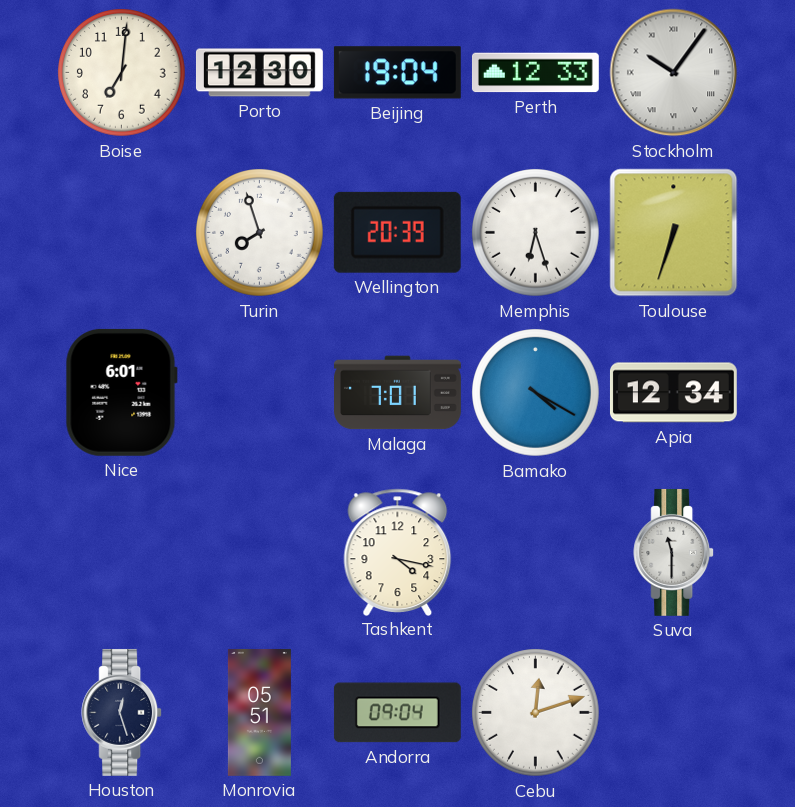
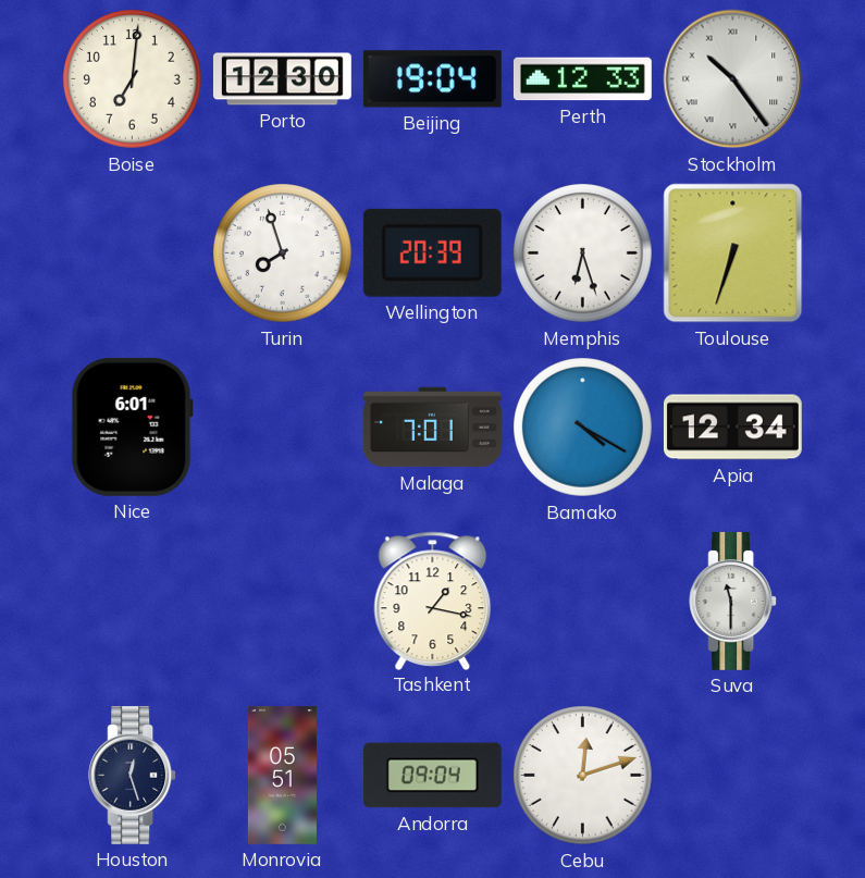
Stockholm: 10:06 -> 10:24 (733, 79)
Tashkent: 4:17 -> 1:17 (433, 601)
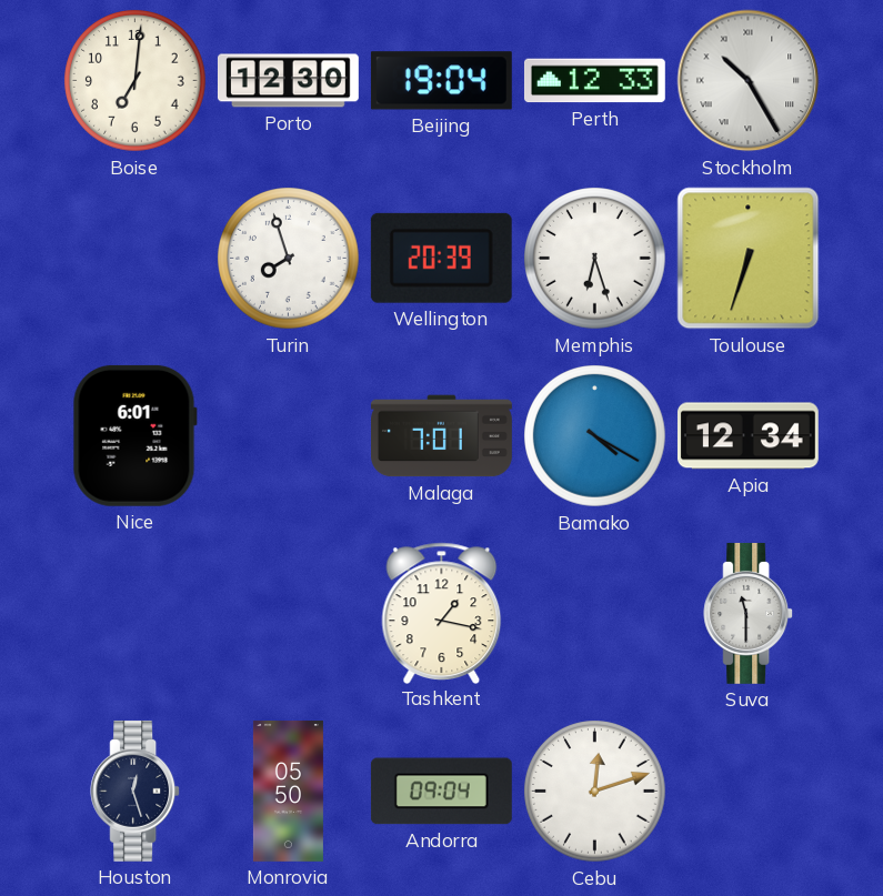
Stockholm: 10:24 -> 10:25 (749, 81)
Monrovia: 05:51 -> 05:50 (288, 791)
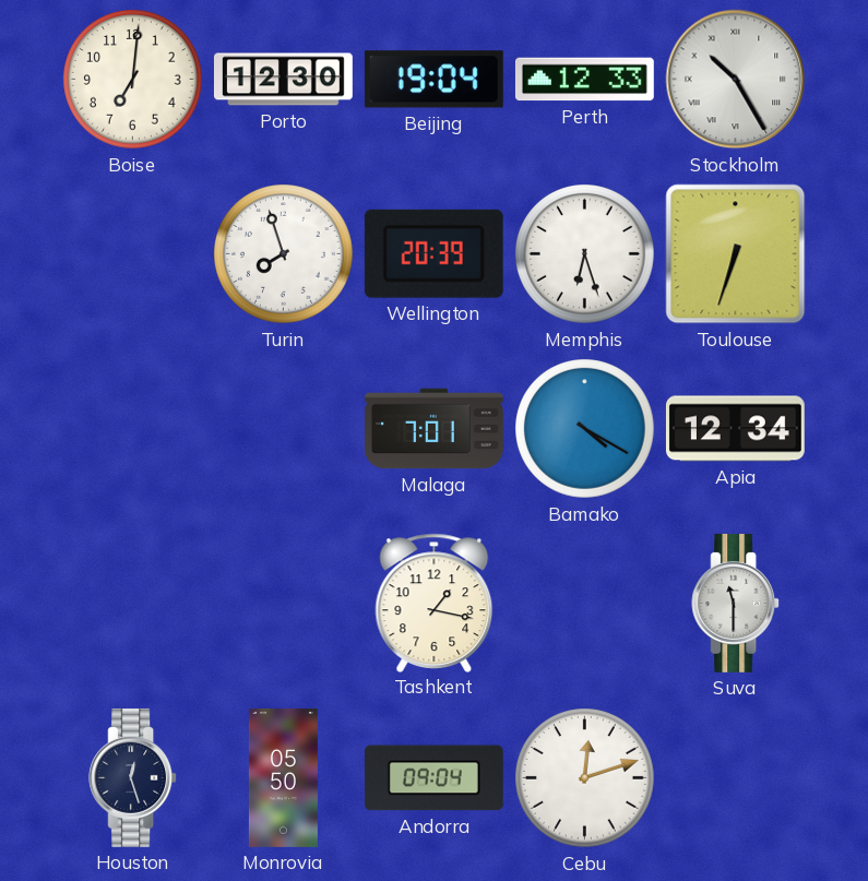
Nice: 6:01 -> none (134, 435)
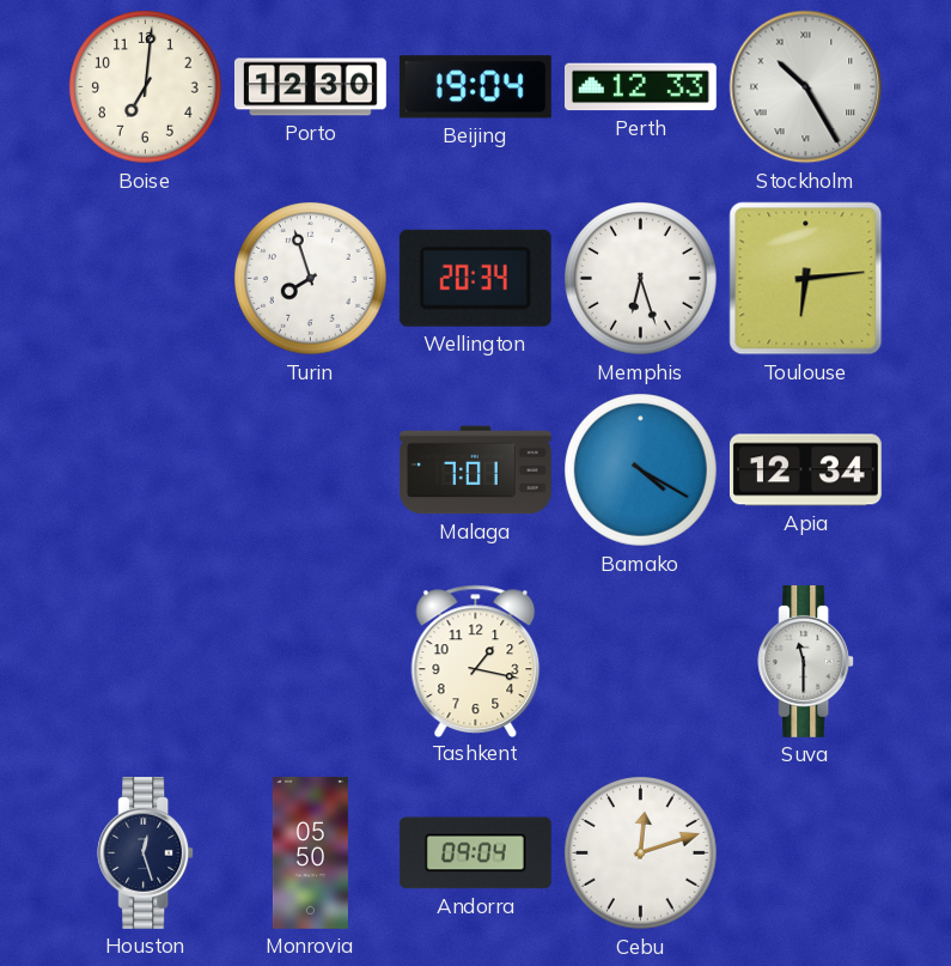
Wellington: 20:39 -> 20:34 (475, 278)
Toulouse: 6:33 -> 6:14 (806, 279)
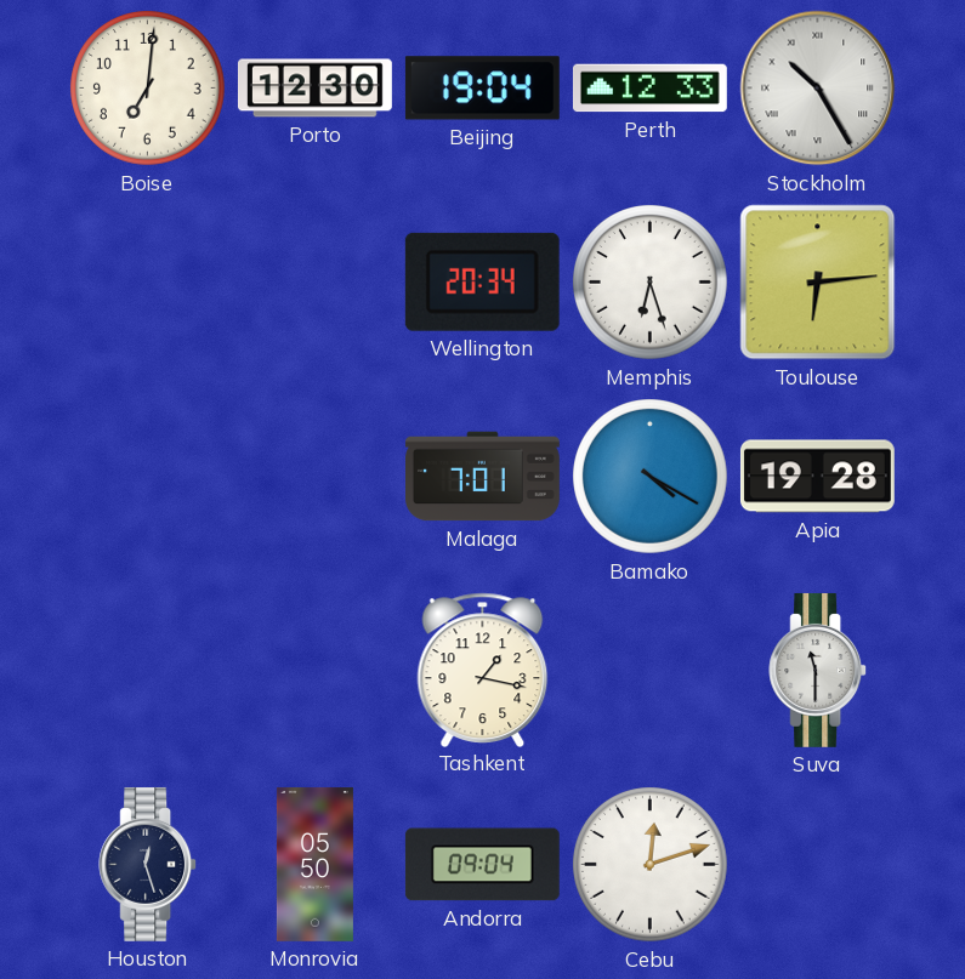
Turin: 7:57 -> none (311, 279)
Apia: 12:34 -> 19:28 (817, 477)
